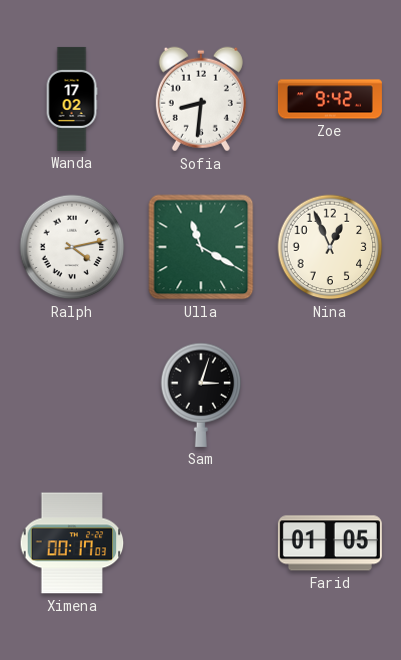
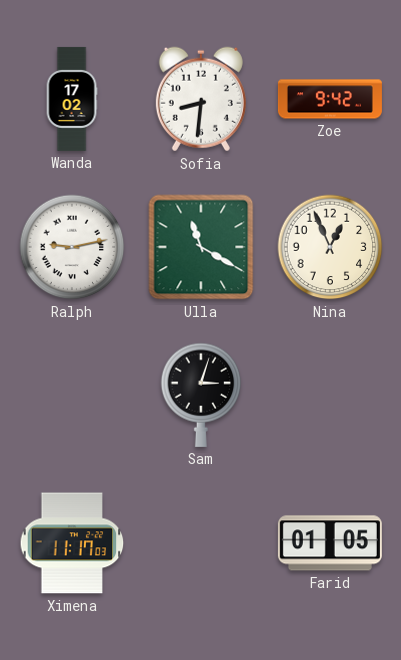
Ralph: 4:13 -> 9:13 (72, 247)
Ximena: 00:17 -> 11:17 (72, 543)
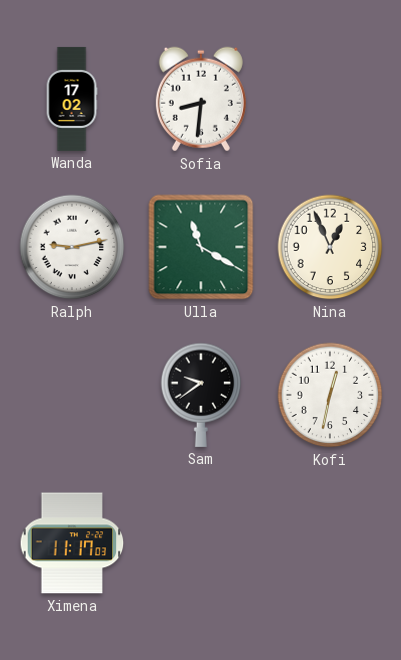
Zoe: 9:42 -> none (330, 99)
Sam: 3:03 -> 9:39 (201, 395)
Kofi: none -> 12:32 (330, 395)
Farid: 01:05 -> none (330, 543)
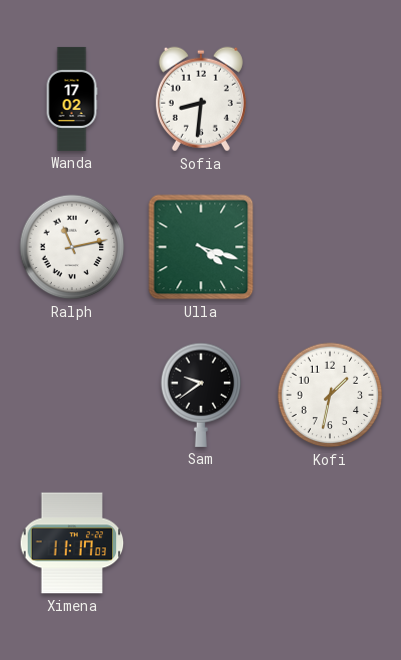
Ralph: 9:13 -> 11:13 (72, 247)
Ulla: 11:20 -> 4:18 (201, 247)
Nina: 12:56 -> none (330, 247)
Kofi: 12:32 -> 1:32 (330, 395)
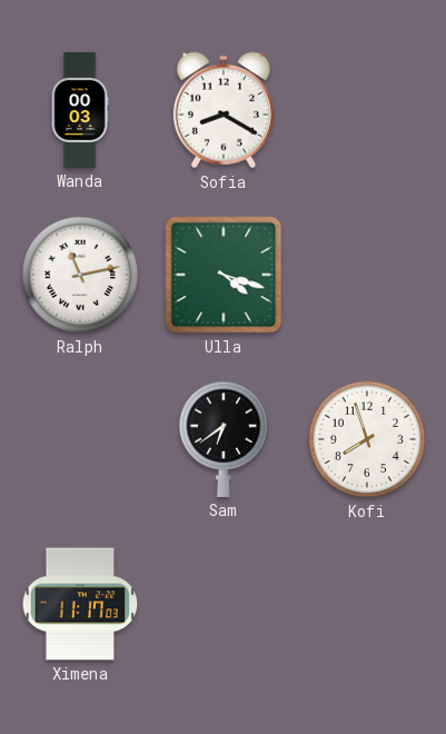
Wanda: 17:02 -> 00:03 (80, 110)
Sofia: 8:31 -> 8:20 (224, 110)
Sam: 9:39 -> 6:39 (224, 439)
Kofi: 1:32 -> 7:57 (367, 439)
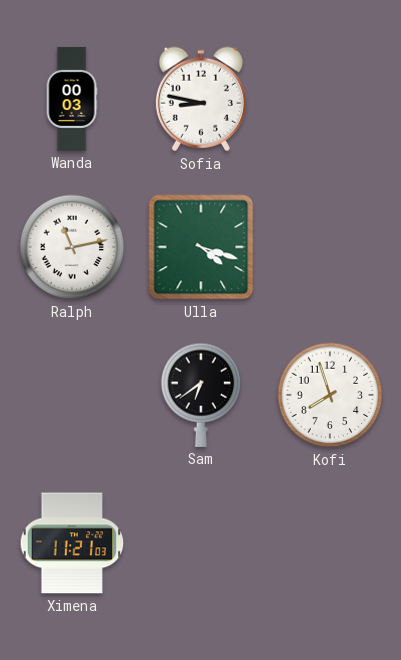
Sofia: 8:20 -> 8:47 (201, 99)
Ximena: 11:17 -> 11:21 (72, 543)
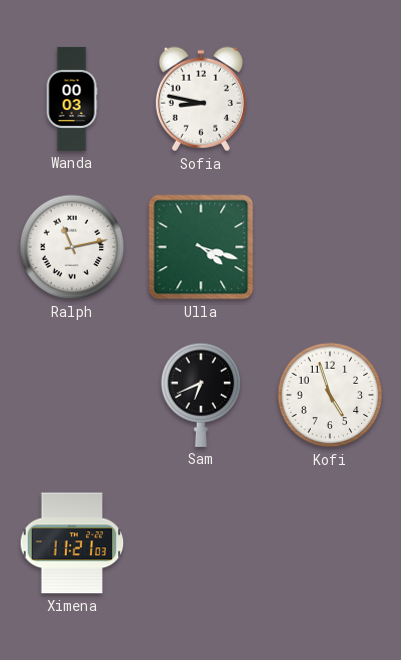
Sam: 6:39 -> 6:41 (201, 395)
Kofi: 7:57 -> 4:57 (330, 395)
